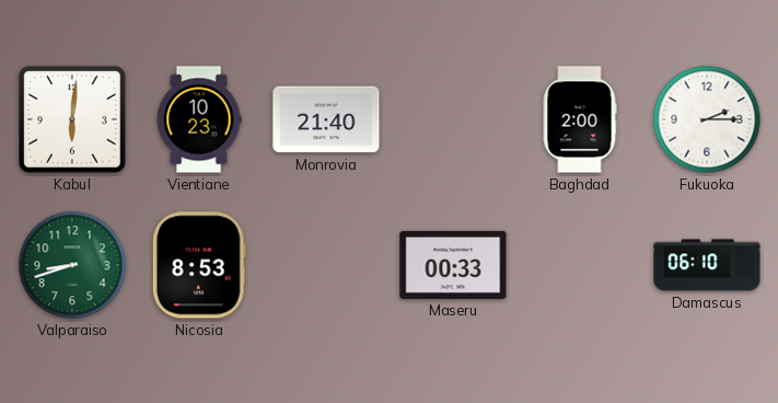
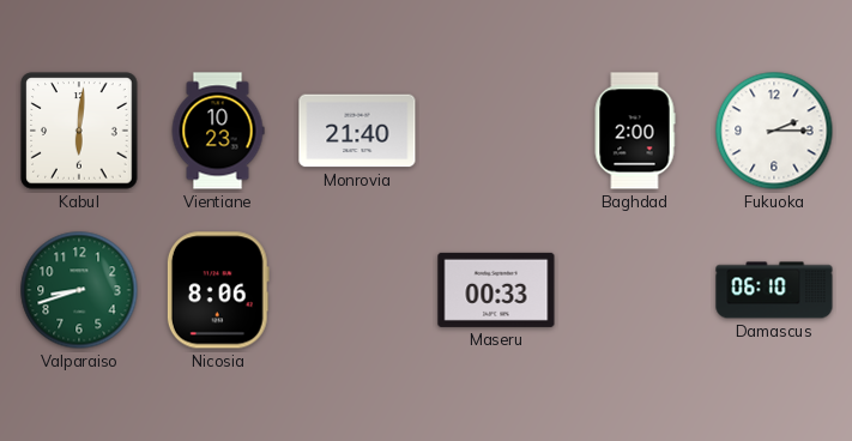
Nicosia: 8:53 -> 8:06 (218, 290)
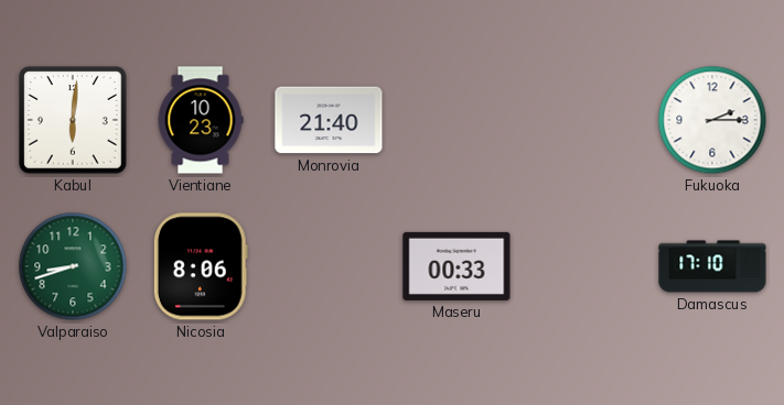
Baghdad: 2:00 -> none (635, 131)
Damascus: 06:10 -> 17:10 (712, 266)
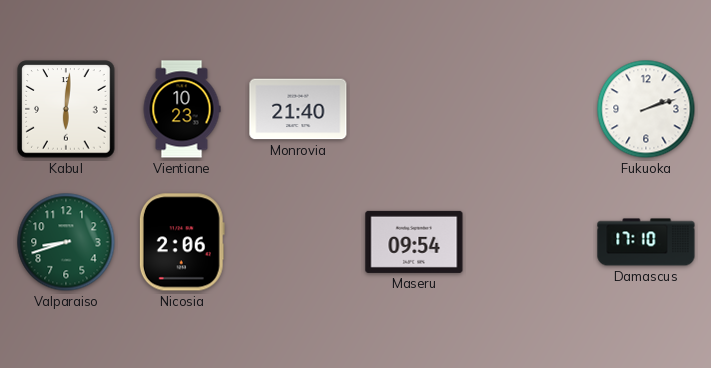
Fukuoka: 2:15 -> 2:12 (646, 109)
Nicosia: 8:06 -> 2:06 (182, 242)
Maseru: 00:33 -> 09:54 (414, 242)
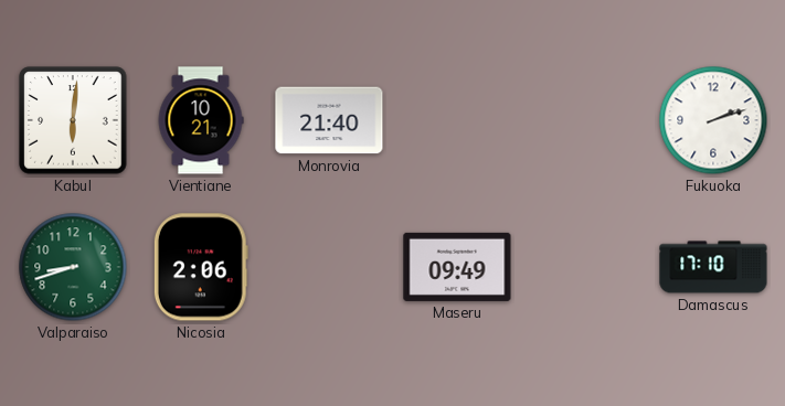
Vientiane: 10:23 -> 10:21 (201, 120)
Maseru: 09:54 -> 09:49 (457, 267)
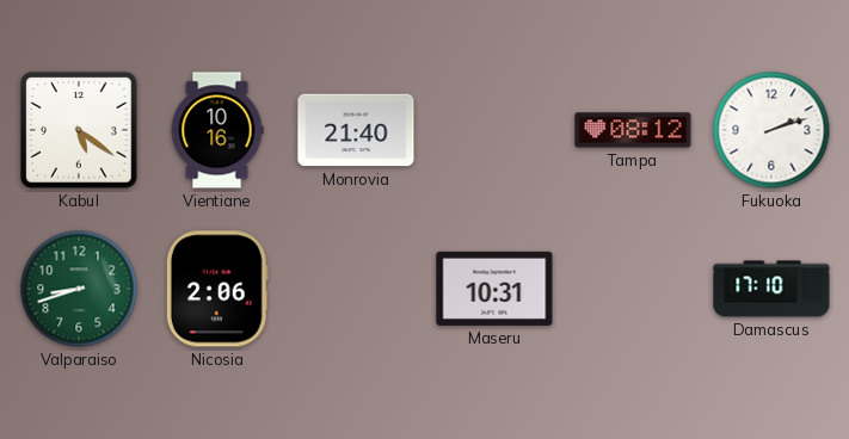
Kabul: 6:01 -> 5:21 (79, 130)
Vientiane: 10:21 -> 10:16 (217, 130)
Tampa: none -> 08:12 (633, 130)
Maseru: 09:49 -> 10:31 (494, 289)
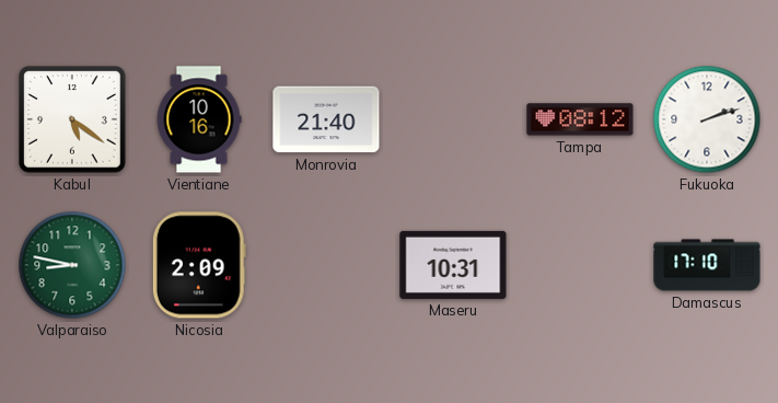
Valparaiso: 8:42 -> 8:47 (72, 265)
Nicosia: 2:06 -> 2:09 (199, 265)
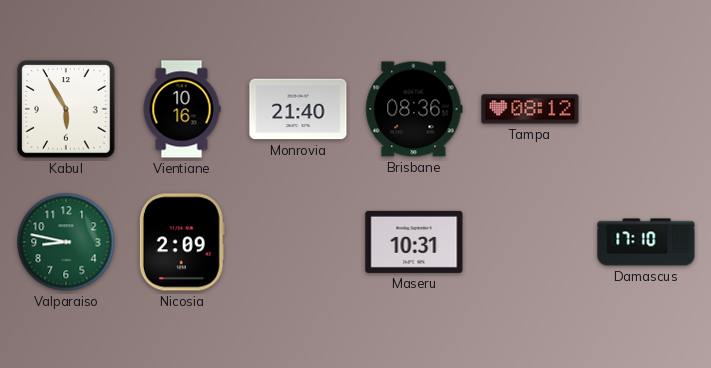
Kabul: 5:21 -> 5:55 (66, 109)
Brisbane: none -> 08:36 (414, 109)
Fukuoka: 2:12 -> none (707, 119)
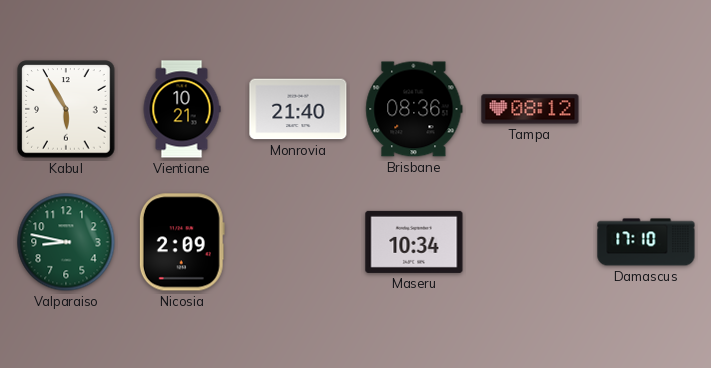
Vientiane: 10:16 -> 10:21 (182, 109)
Maseru: 10:31 -> 10:34 (414, 242)
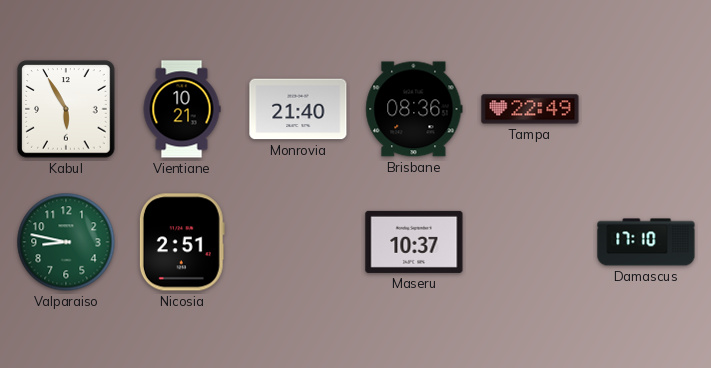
Tampa: 08:12 -> 22:49 (530, 109)
Nicosia: 2:09 -> 2:51 (182, 242)
Maseru: 10:34 -> 10:37 (414, 242)
